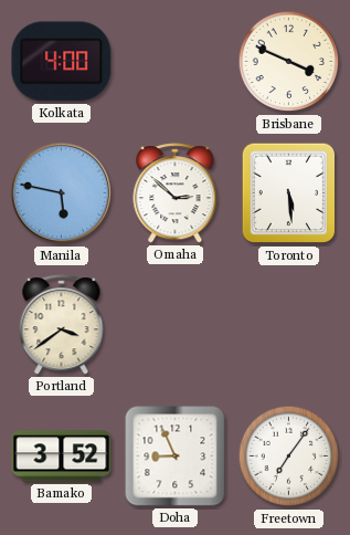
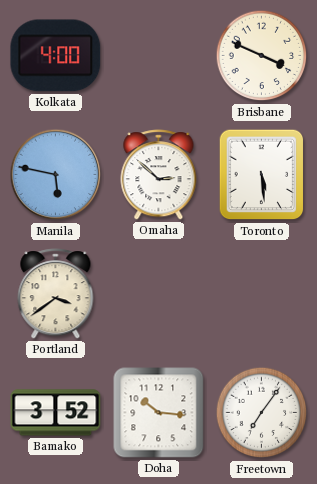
Doha: 8:56 -> 10:16 (159, 413)
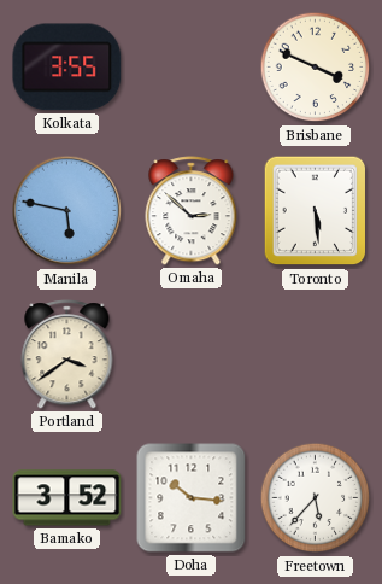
Kolkata: 4:00 -> 3:55 (67, 68)
Freetown: 7:06 -> 5:37 (316, 498)
